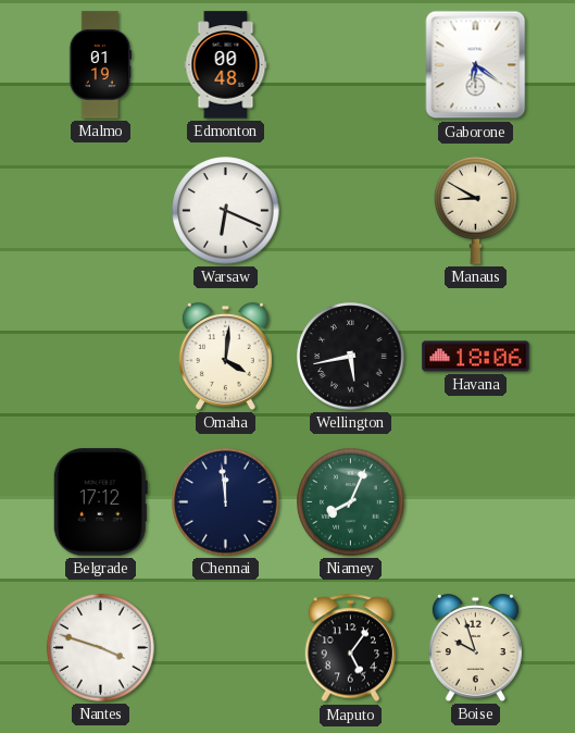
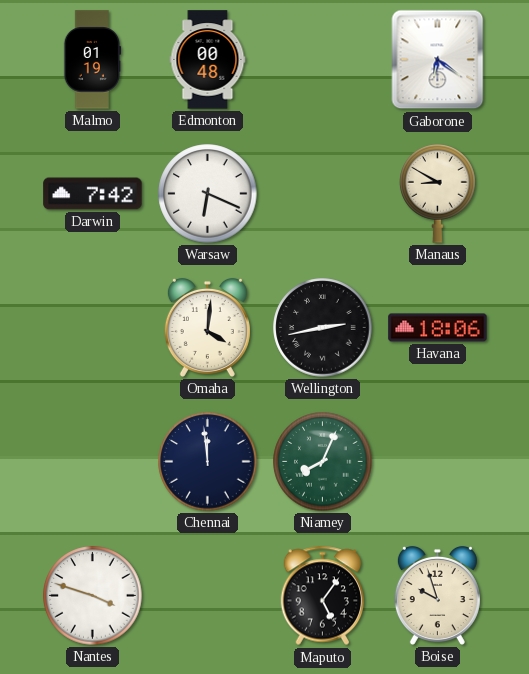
Darwin: none -> 7:42 (93, 194)
Wellington: 5:43 -> 2:43 (323, 328)
Belgrade: 17:12 -> none (100, 502)
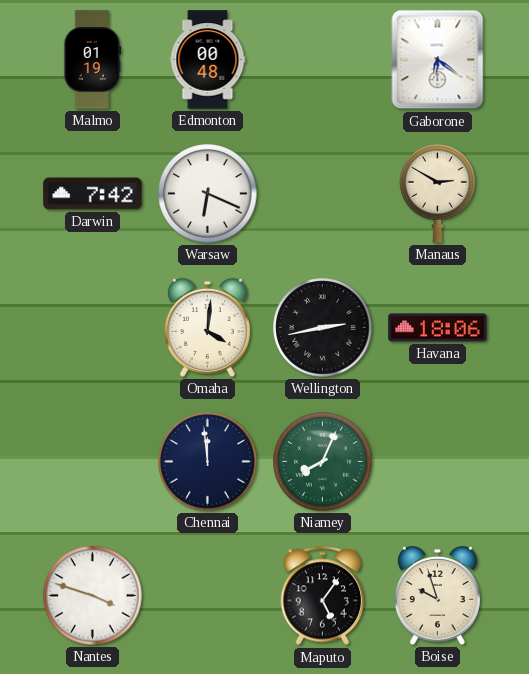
Manaus: 8:50 -> 2:50 (438, 194)
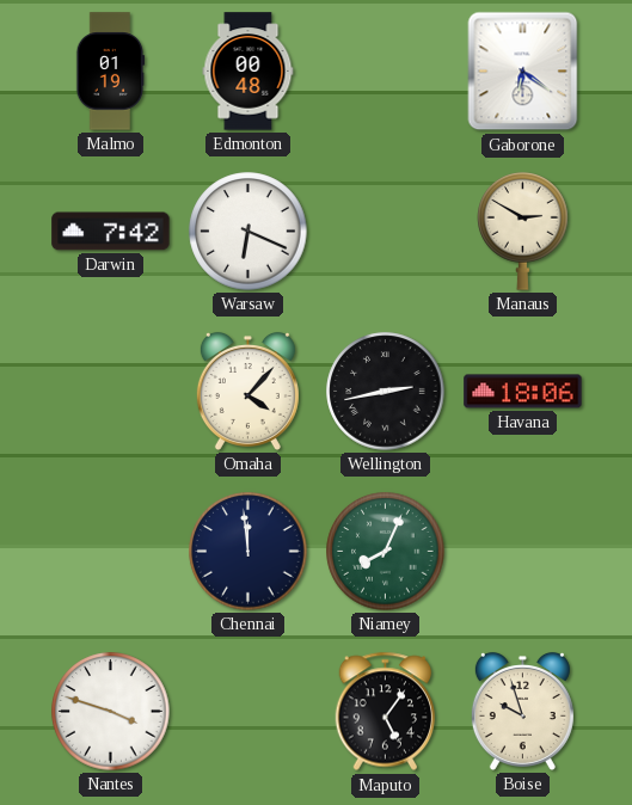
Omaha: 4:01 -> 4:07 (247, 391)
